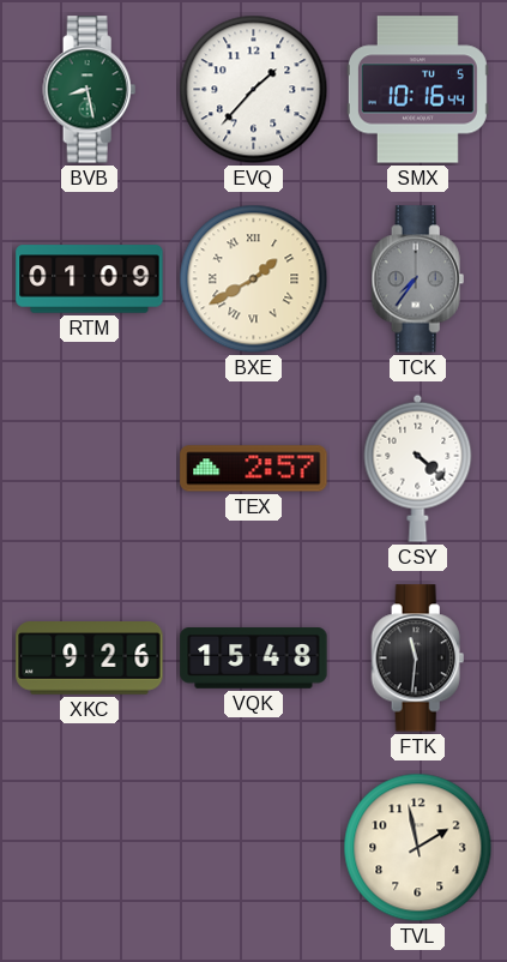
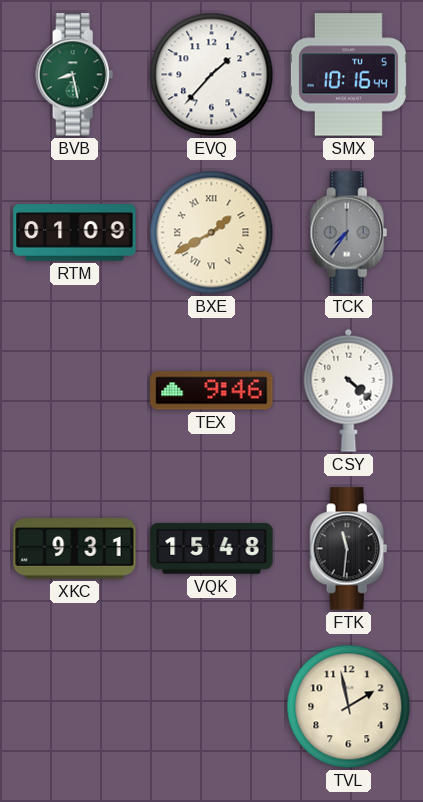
TEX: 2:57 -> 9:46 (212, 391)
XKC: 9:26 -> 9:31 (75, 549)
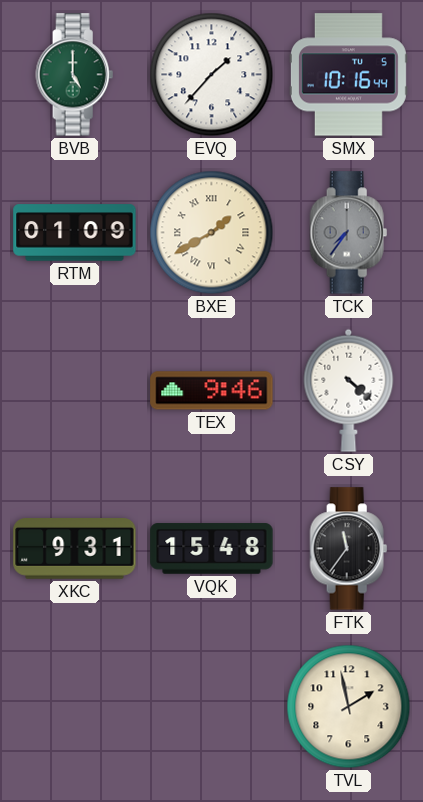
BVB: 8:28 -> 5:00 (75, 75)
FTK: 11:31 -> 11:36 (349, 549)
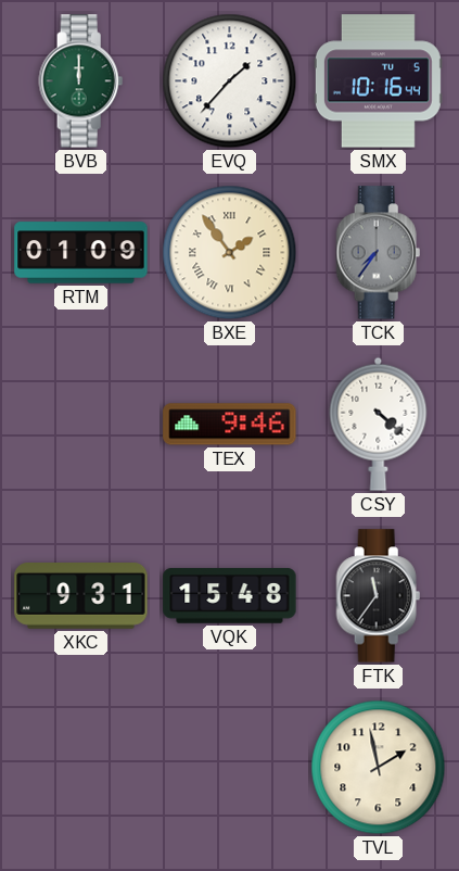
BVB: 5:00 -> 12:00 (81, 81)
BXE: 1:40 -> 1:54 (230, 253)
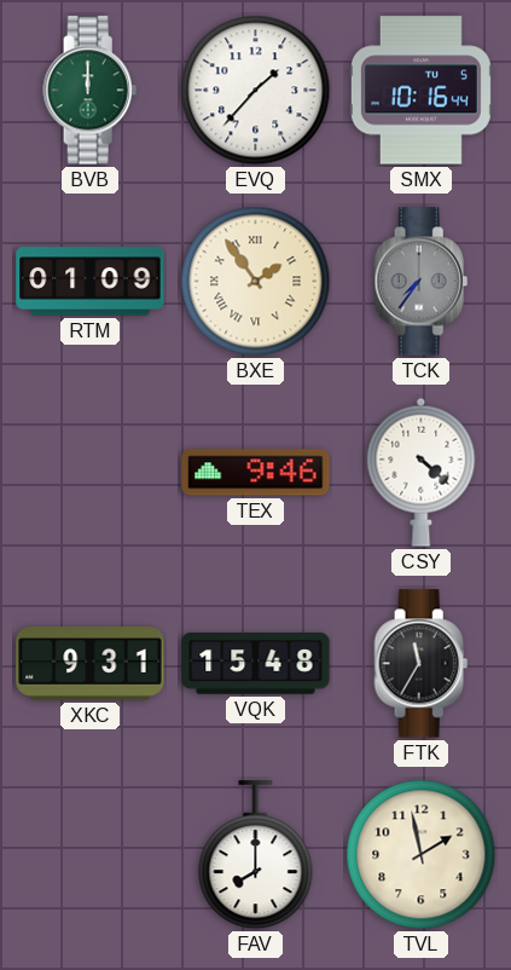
FTK: 11:36 -> 11:35 (422, 664)
FAV: none -> 8:00 (256, 855)
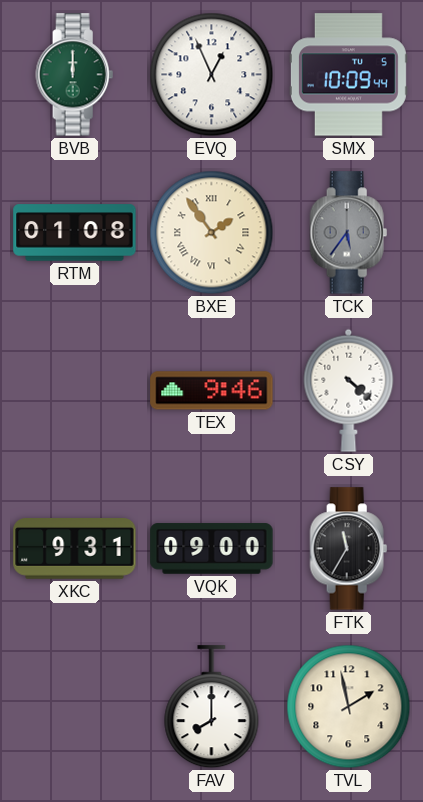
EVQ: 1:37 -> 12:56 (212, 75)
SMX: 10:16 -> 10:09 (348, 75)
RTM: 01:09 -> 01:08 (75, 233)
TCK: 7:36 -> 5:36 (349, 233)
VQK: 15:48 -> 09:00 (212, 549)
